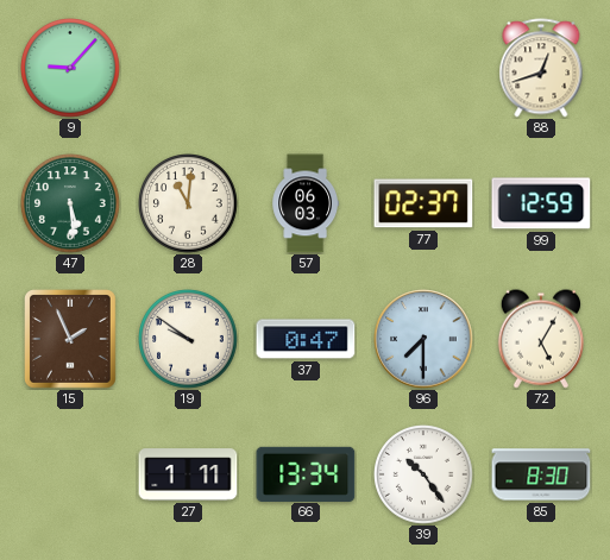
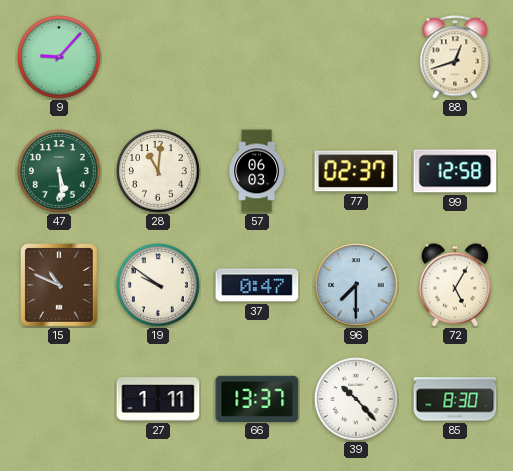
99: 12:59 -> 12:58 (455, 171)
15: 1:56 -> 10:49 (60, 286)
66: 13:34 -> 13:37 (257, 398)
39: 10:24 -> 10:23 (357, 400)
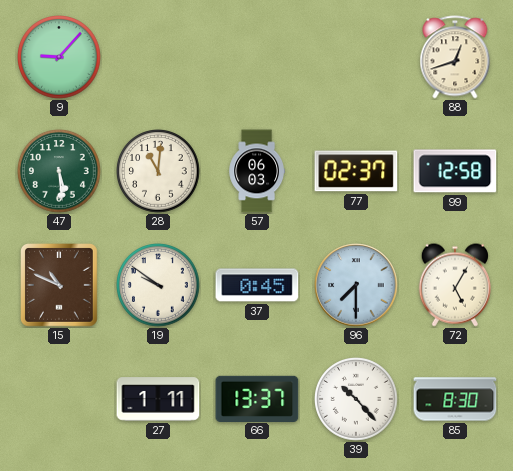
37: 0:47 -> 0:45 (257, 285)
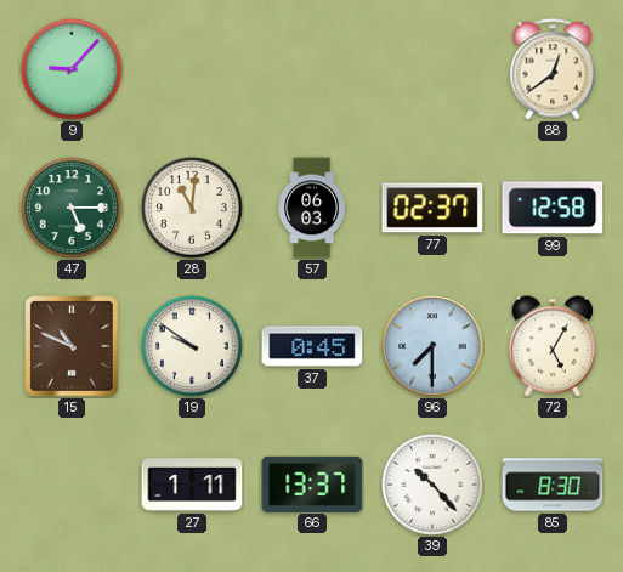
88: 12:42 -> 12:39 (553, 69)
47: 5:29 -> 5:15 (73, 209)
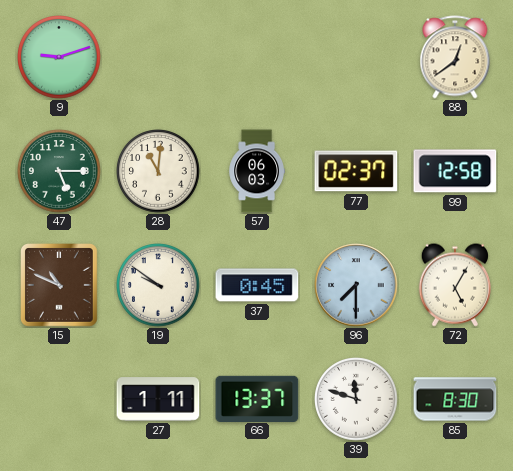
9: 9:07 -> 9:12 (60, 58)
39: 10:23 -> 11:48 (357, 400)
